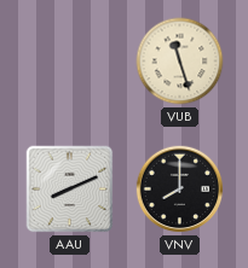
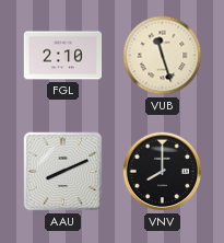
FGL: none -> 2:10 (63, 56)
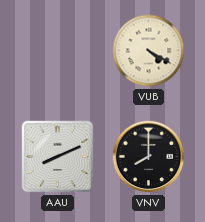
FGL: 2:10 -> none (63, 56)
VUB: 11:27 -> 4:20 (149, 51)
